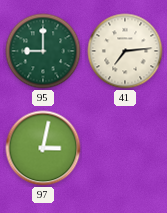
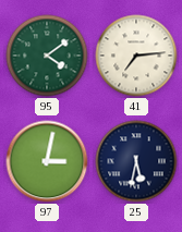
95: 9:00 -> 4:09 (47, 56)
25: none -> 5:32 (136, 161)
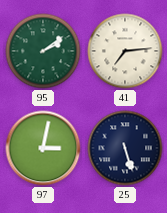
95: 4:09 -> 2:09 (43, 51)
25: 5:32 -> 5:27 (125, 148)
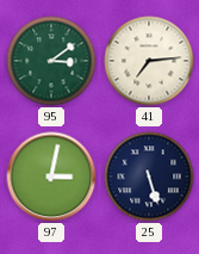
95: 2:09 -> 3:09 (51, 61)
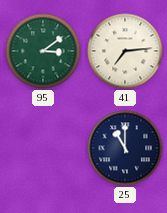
97: 3:02 -> none (51, 176)
25: 5:27 -> 11:00 (125, 148)
